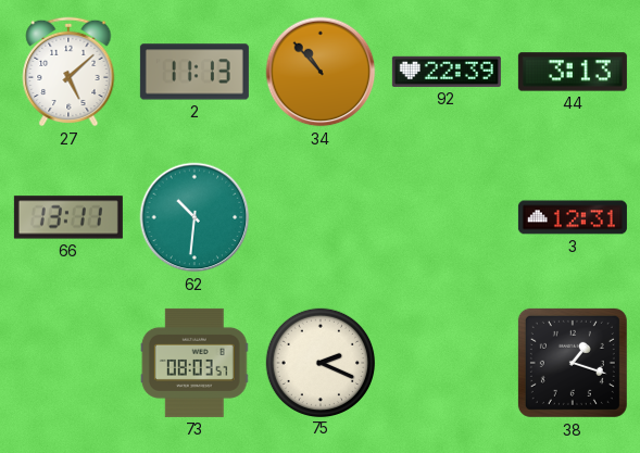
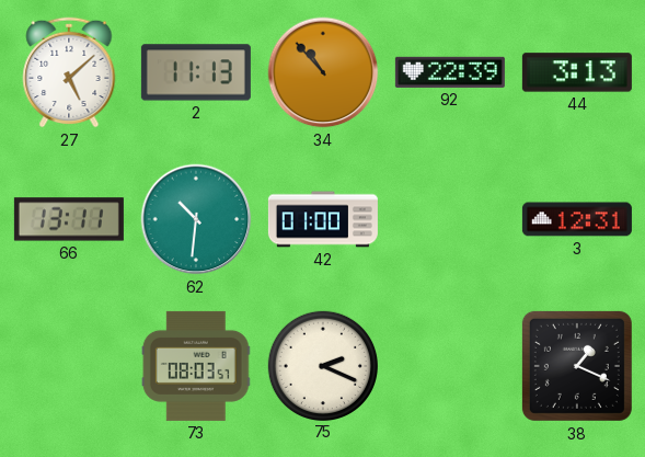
42: none -> 01:00 (323, 219)
38: 1:18 -> 1:19 (577, 366)
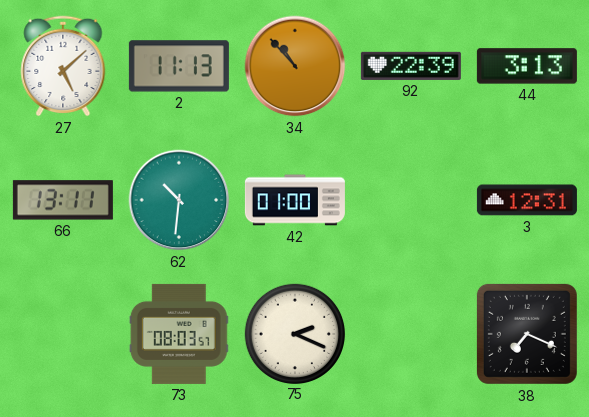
38: 1:19 -> 7:19 (527, 334)
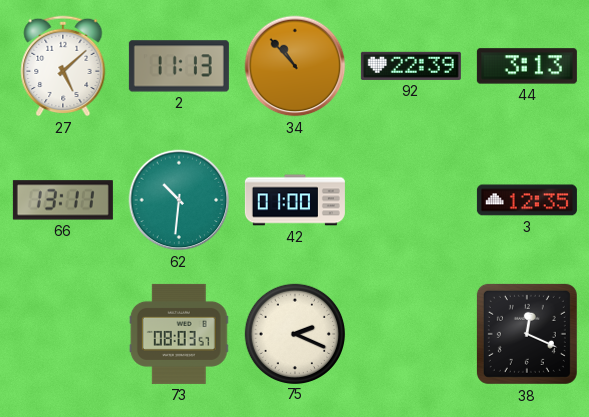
3: 12:31 -> 12:35 (527, 200)
38: 7:19 -> 12:19 (527, 334)
